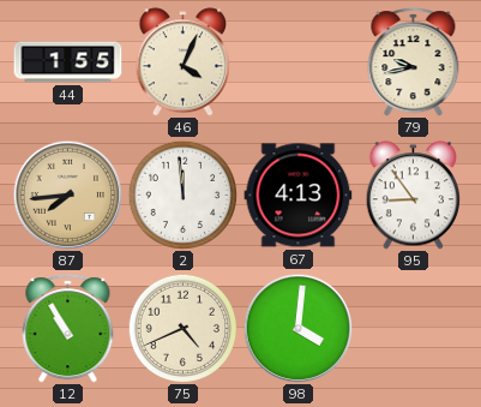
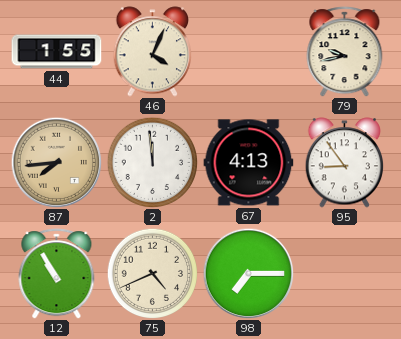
98: 4:01 -> 7:15 (248, 273)
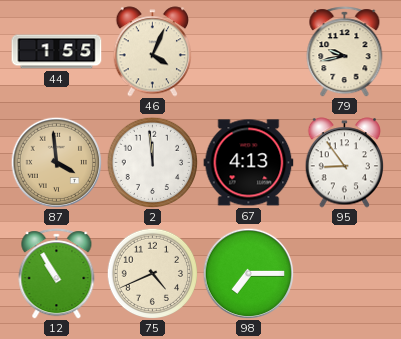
87: 7:44 -> 3:59 (56, 162)
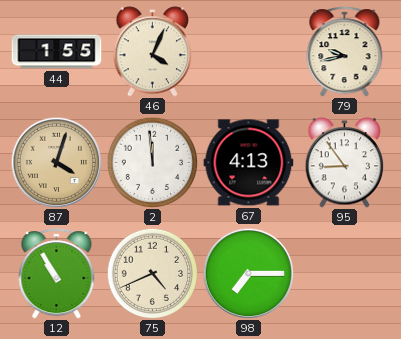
87: 3:59 -> 4:03 (56, 162)
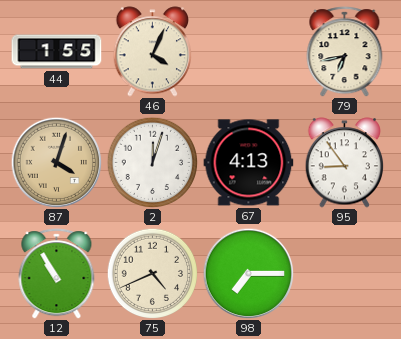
79: 9:43 -> 6:43 (345, 52)
2: 11:59 -> 12:03 (152, 162)
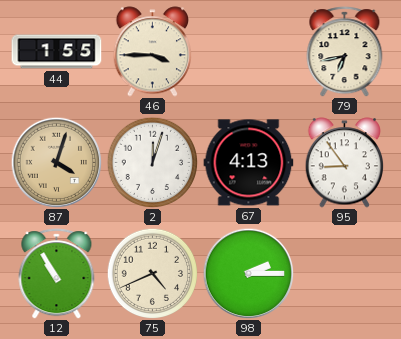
46: 4:04 -> 3:45 (153, 52)
98: 7:15 -> 2:15 (248, 273)
